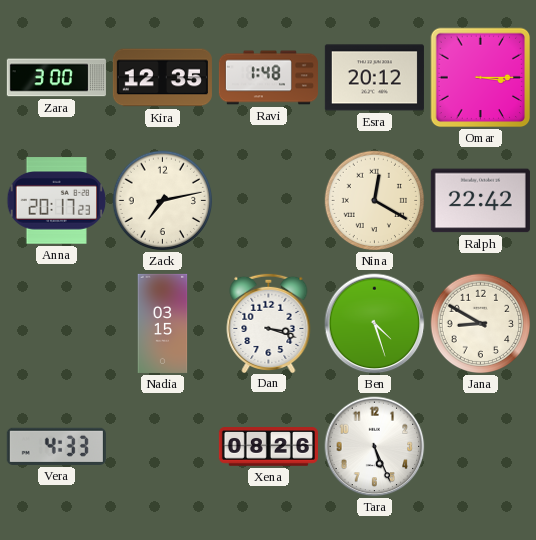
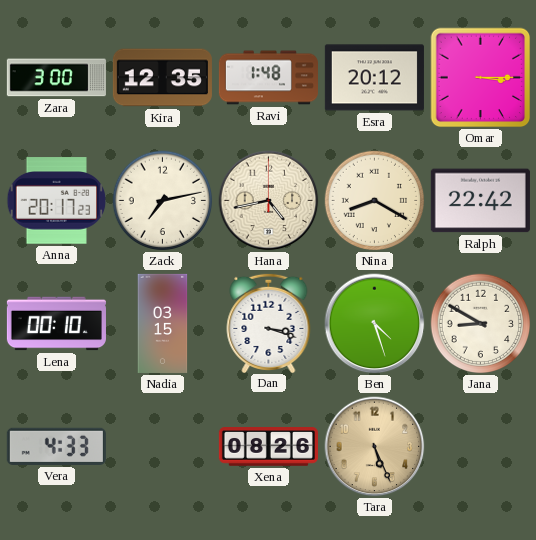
Hana: none -> 4:43 (269, 201)
Nina: 12:20 -> 8:20 (375, 201)
Lena: none -> 00:10 (56, 324)
Tara dial: white -> champagne (375, 447)
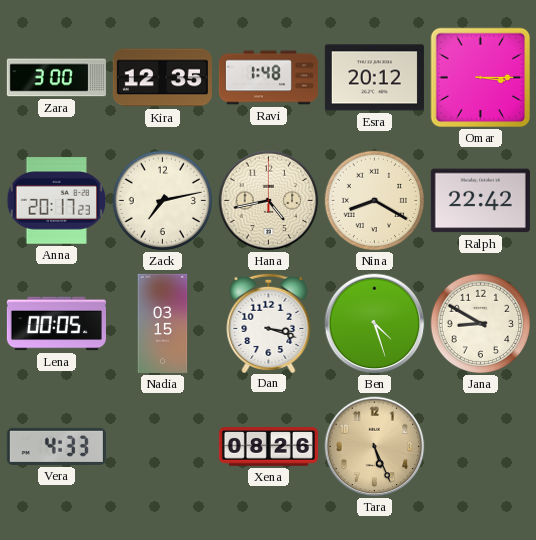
Lena: 00:10 -> 00:05 (56, 324)
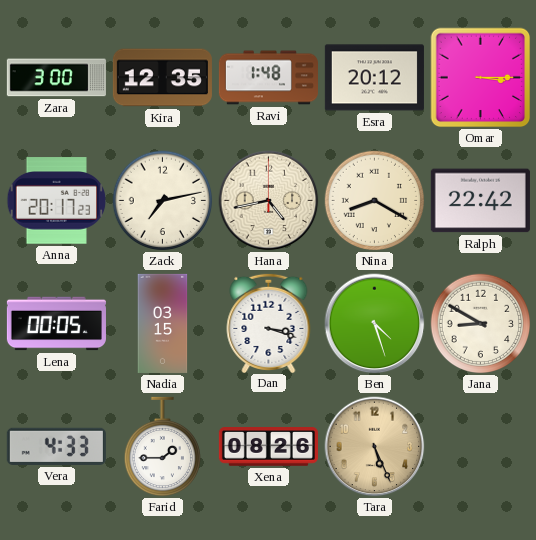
Farid: none -> 1:45 (162, 447)
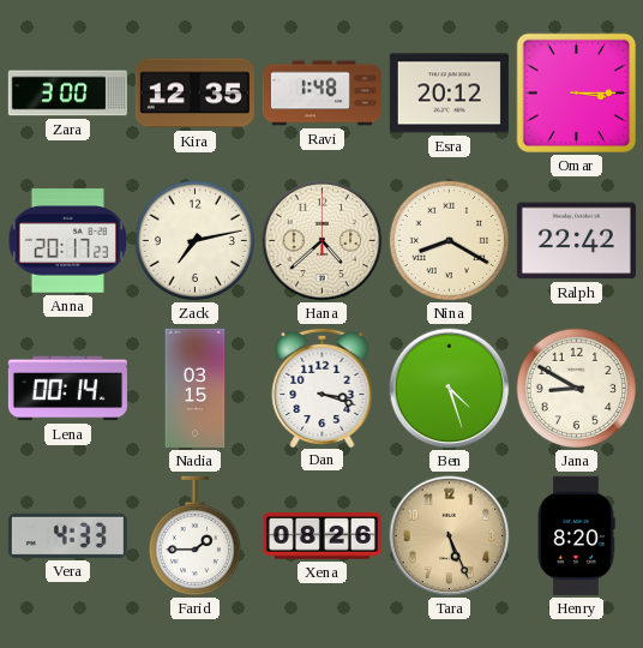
Hana: 4:43 -> 4:38 (323, 241)
Lena: 00:05 -> 00:14 (67, 389)
Henry: none -> 8:20 (576, 535)
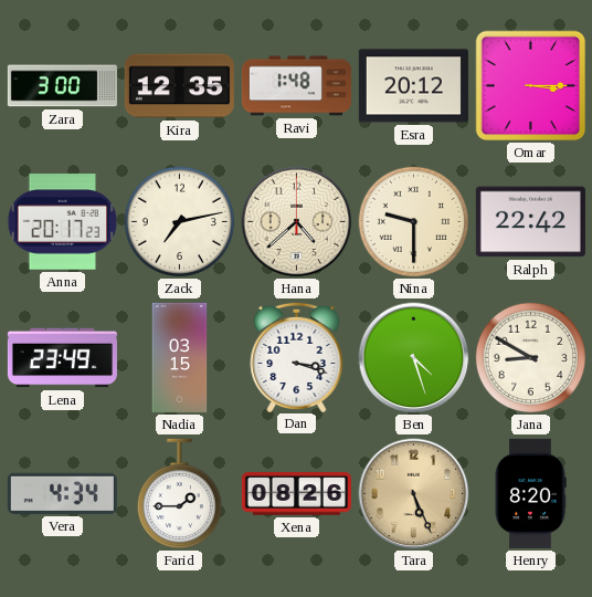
Nina: 8:20 -> 9:30 (414, 222)
Lena: 00:14 -> 23:49 (62, 358)
Vera: 4:33 -> 4:34 (62, 493)
